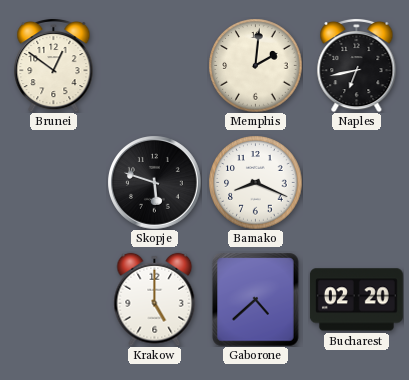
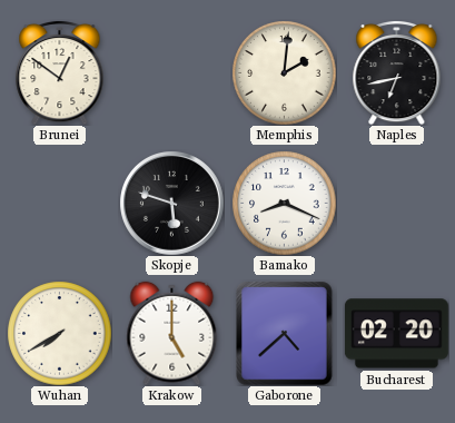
Wuhan: none -> 7:40 (59, 333)
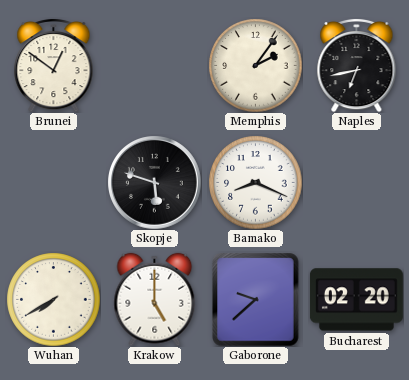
Memphis: 2:01 -> 2:06 (255, 65)
Gaborone: 4:38 -> 9:38 (256, 299)
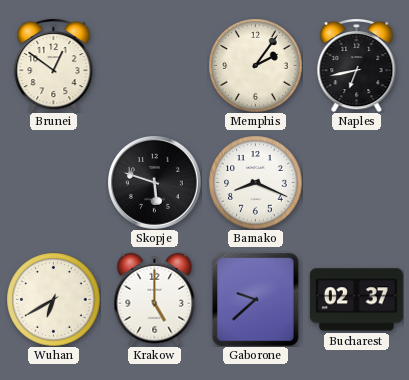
Wuhan: 7:40 -> 6:40 (53, 299)
Bucharest: 02:20 -> 02:37 (356, 300)
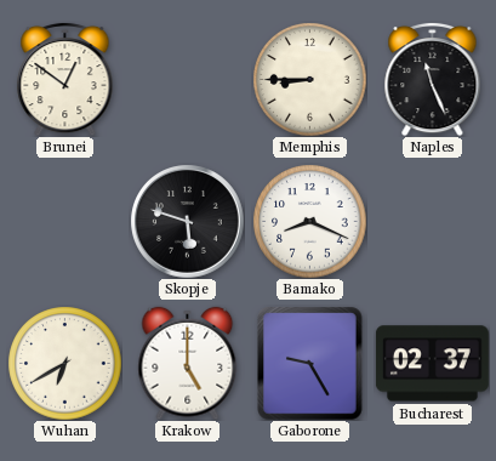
Memphis: 2:06 -> 8:45 (309, 79)
Naples: 6:43 -> 11:26 (433, 79)
Gaborone: 9:38 -> 9:25 (310, 363)
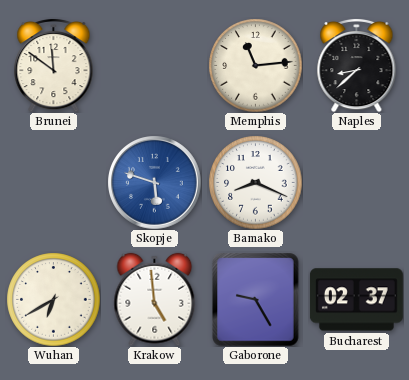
Brunei: 12:51 -> 11:51 (54, 65)
Memphis: 8:45 -> 11:14 (255, 65)
Naples: 11:26 -> 8:38 (357, 65)
Skopje dial: black -> blue (154, 182)
Krakow: 5:00 -> 4:59 (155, 299)
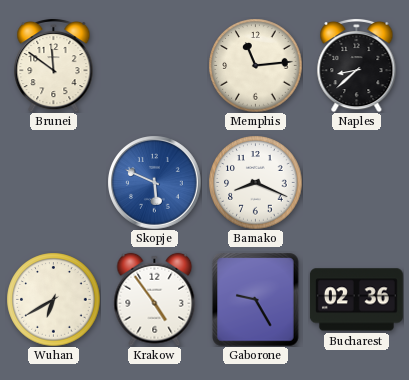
Skopje: 5:48 -> 5:49 (154, 182)
Krakow: 4:59 -> 4:54 (155, 299)
Bucharest: 02:37 -> 02:36 (356, 300)
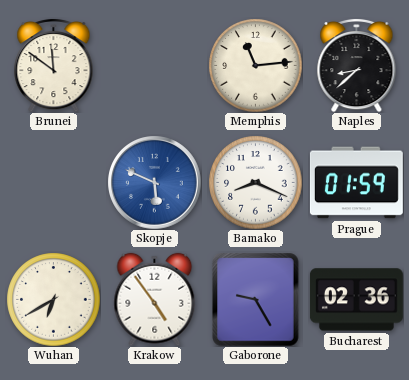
Prague: none -> 01:59 (356, 183)
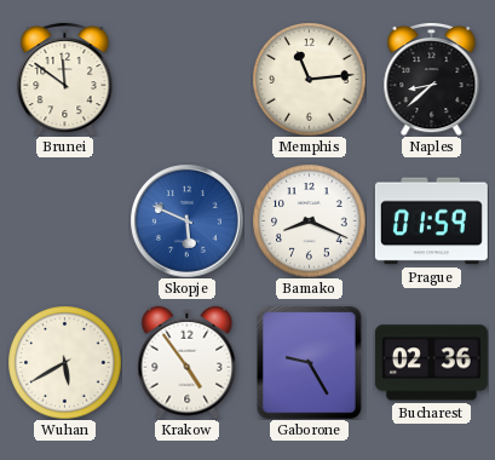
Wuhan: 6:40 -> 5:40 (64, 362)
